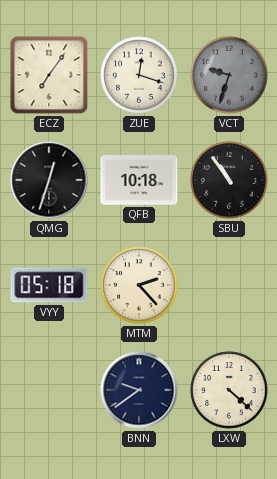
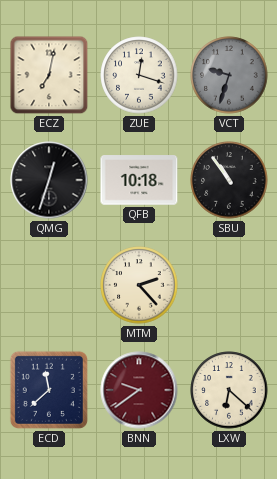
ECZ: 7:06 -> 7:02 (49, 75)
VYY: 05:18 -> none (49, 285)
ECD: none -> 11:38 (49, 390)
BNN dial: navy -> burgundy (139, 390)
LXW: 4:22 -> 6:22 (229, 390)
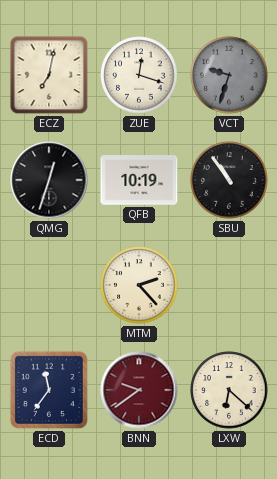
QFB: 10:18 -> 10:19 (139, 180)
ECD: 11:38 -> 11:36 (49, 390)
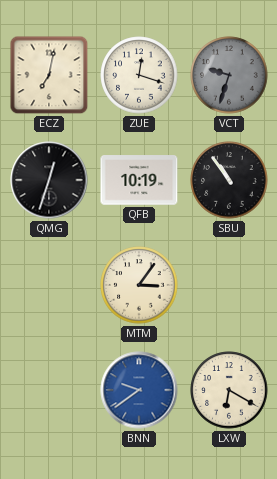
MTM: 2:23 -> 3:06 (139, 285)
ECD: 11:36 -> none (49, 390)
BNN dial: burgundy -> blue (139, 390)
LXW: 6:22 -> 6:20 (229, 390)
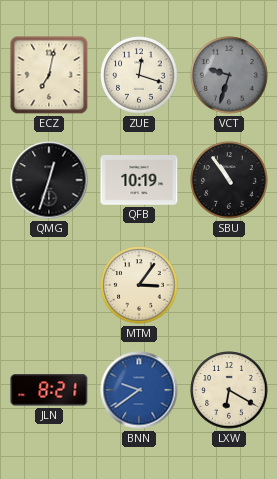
JLN: none -> 8:21 (49, 390)
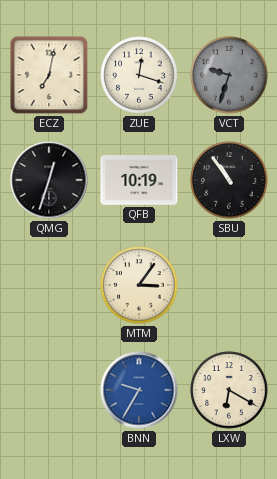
JLN: 8:21 -> none (49, 390)
BNN: 9:39 -> 9:35 (139, 390)
